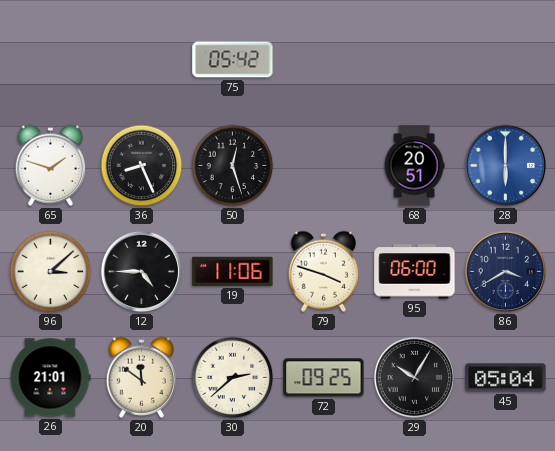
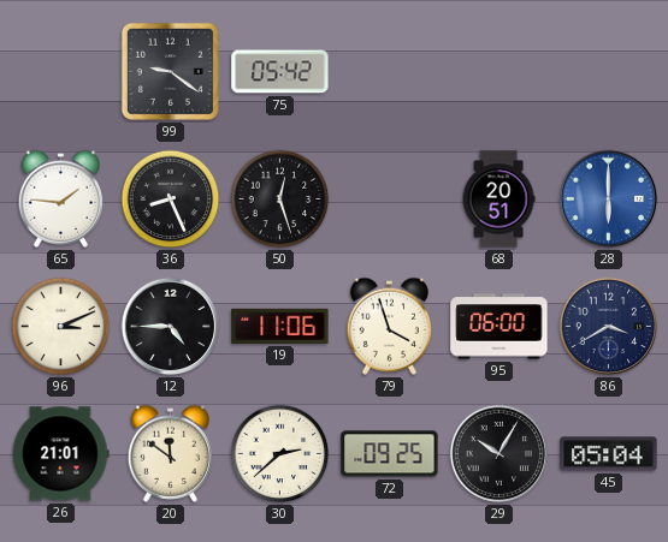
99: none -> 9:21 (170, 71)
65: 1:48 -> 1:46 (60, 198)
96: 3:08 -> 3:11 (61, 327)
79: 3:48 -> 3:57 (389, 326)
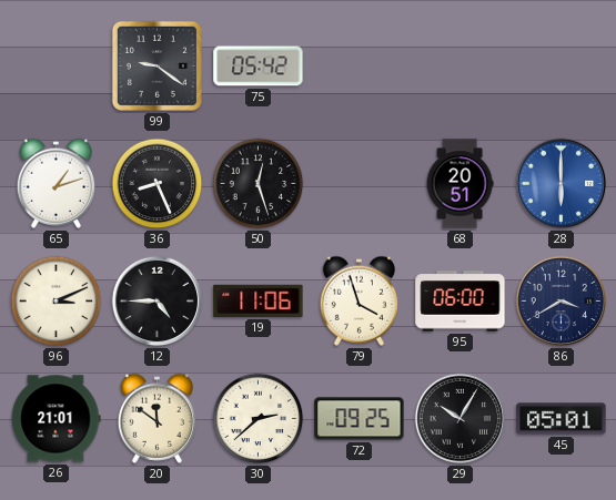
65: 1:46 -> 1:12 (55, 183)
45: 05:04 -> 05:01 (562, 419)
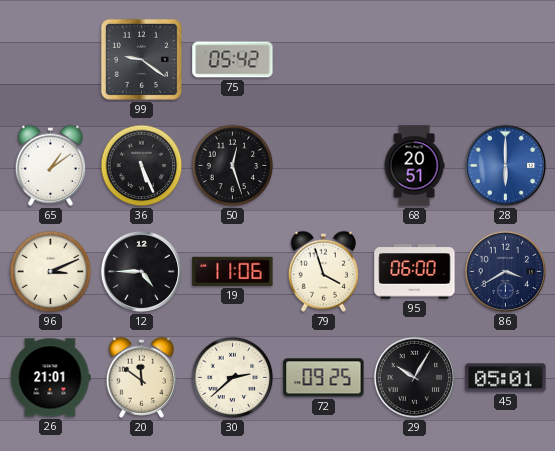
65: 1:12 -> 1:09 (50, 165)
36: 8:26 -> 5:26 (142, 166)
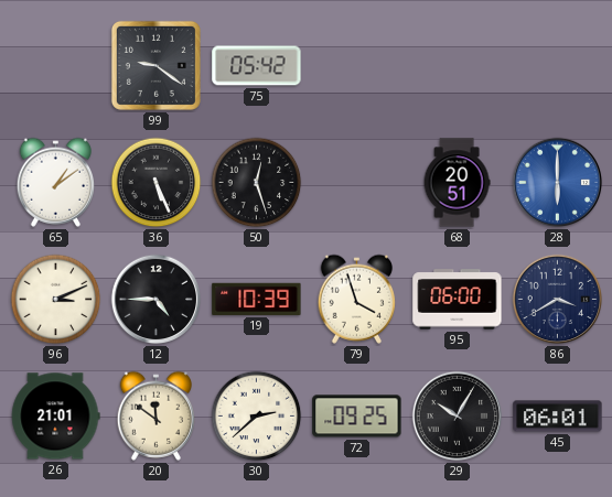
19: 11:06 -> 10:39 (257, 299)
45: 05:01 -> 06:01 (558, 417)
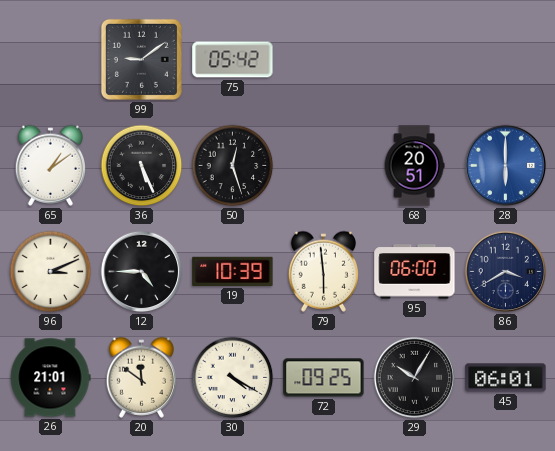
99: 9:21 -> 9:09 (141, 59)
79: 3:57 -> 5:59 (323, 271)
30: 2:38 -> 4:20 (233, 378)
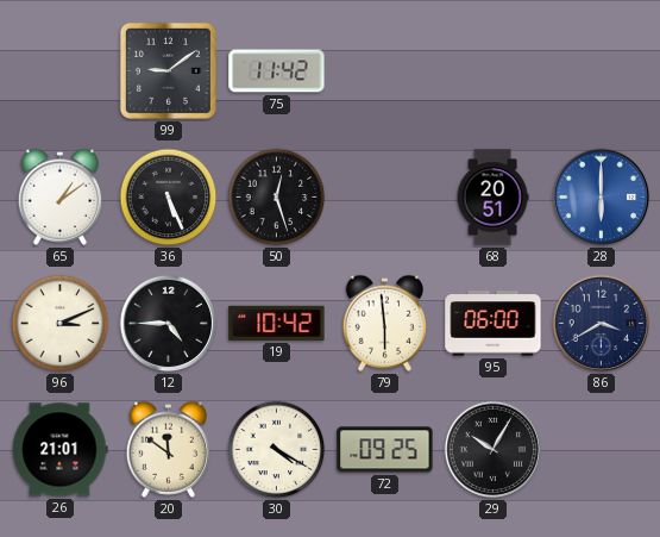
75: 05:42 -> 11:42 (277, 71)
19: 10:39 -> 10:42 (277, 323)
45: 06:01 -> none (506, 378)
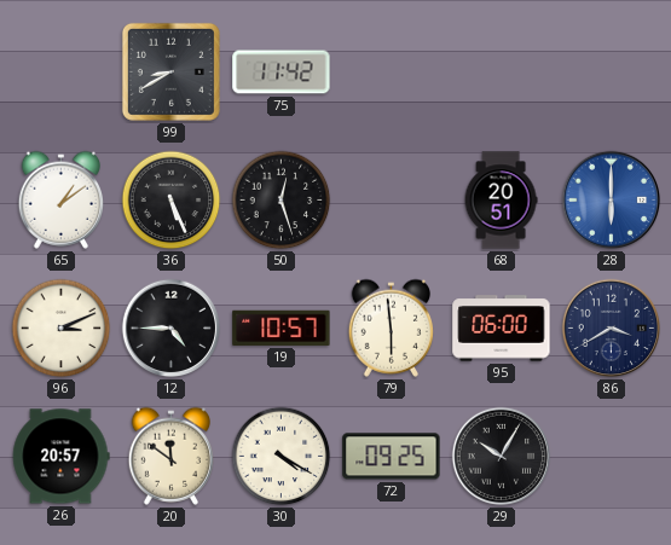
99: 9:09 -> 8:40 (170, 71)
19: 10:42 -> 10:57 (282, 327)
26: 21:01 -> 20:57 (62, 457)
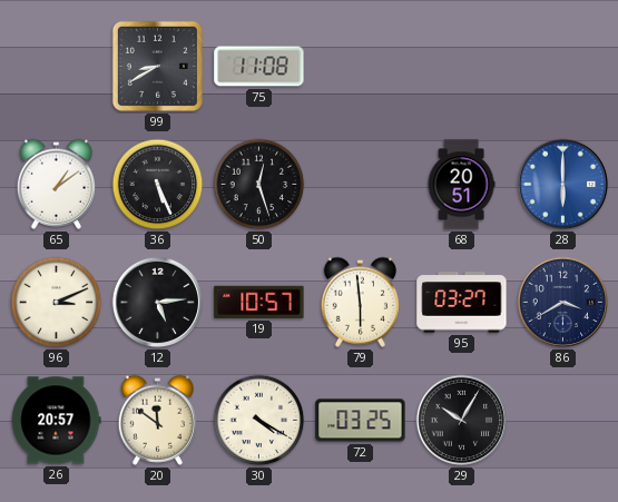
75: 11:42 -> 11:08 (259, 67)
12: 4:45 -> 5:14 (158, 303)
95: 06:00 -> 03:27 (462, 303)
72: 09:25 -> 03:25 (361, 421)
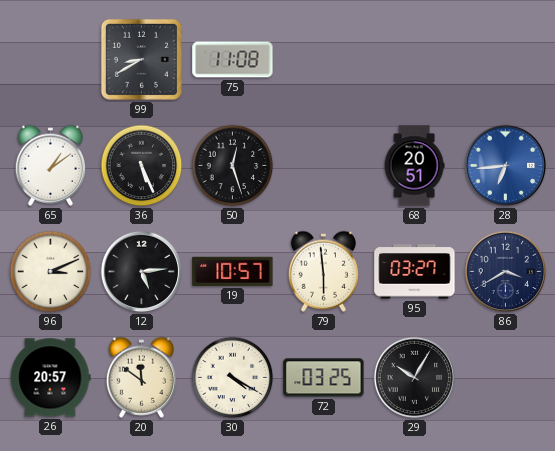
28: 6:00 -> 6:44 (506, 166)
